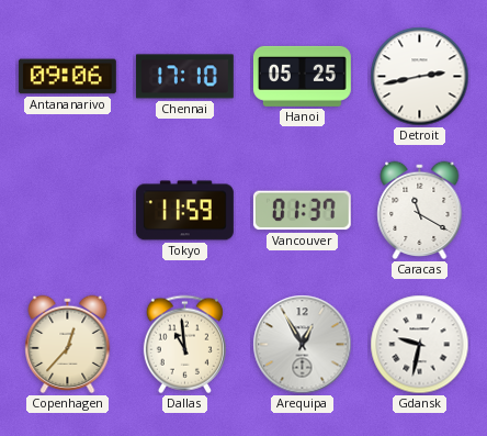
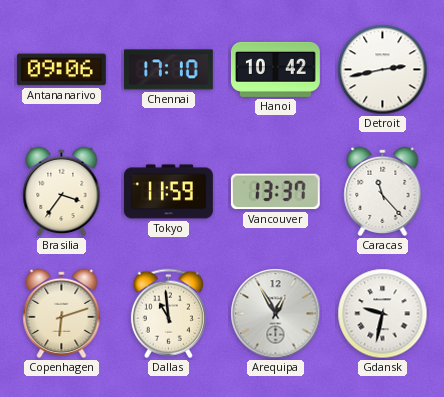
Hanoi: 05:25 -> 10:42 (275, 69)
Brasilia: none -> 3:36 (62, 192)
Vancouver: 01:37 -> 13:37 (275, 192)
Caracas: 11:20 -> 11:23 (383, 192)
Copenhagen: 12:37 -> 6:12 (62, 314)
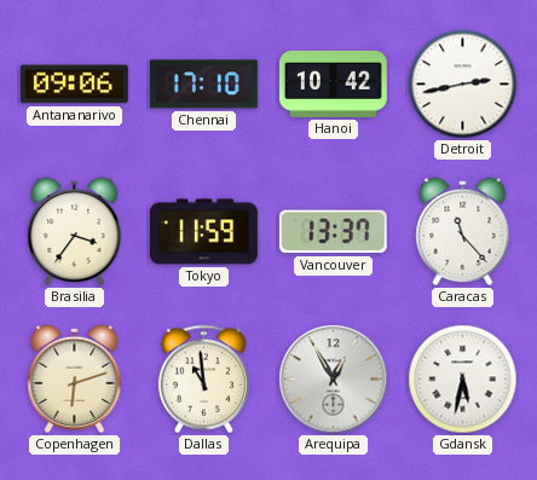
Gdansk: 9:32 -> 5:32 (463, 380)
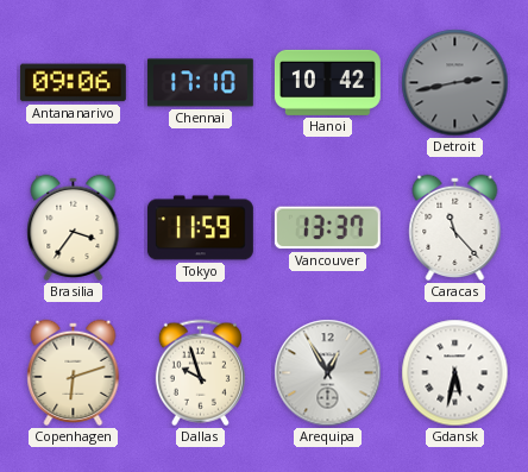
Detroit dial: white -> grey (455, 83)
Dallas: 10:59 -> 9:57 (200, 373)
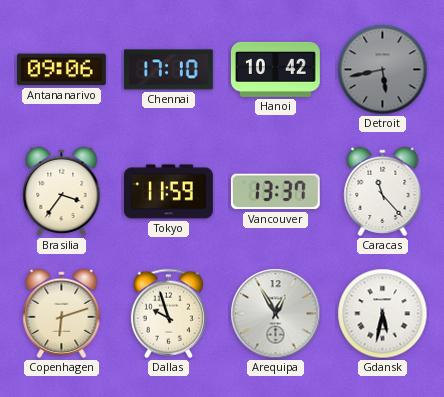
Detroit: 2:43 -> 5:43 (383, 70)
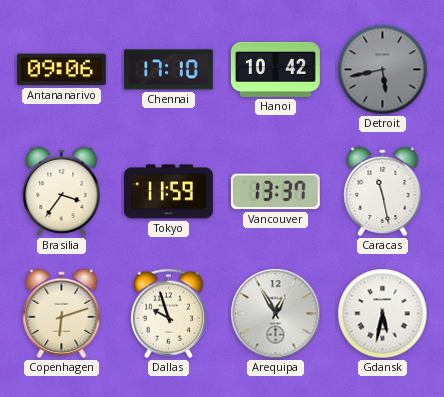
Caracas: 11:23 -> 11:28 (383, 192)
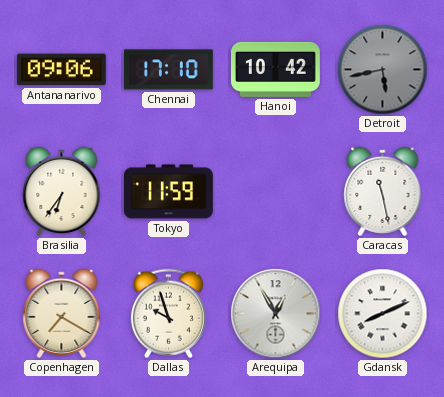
Brasilia: 3:36 -> 6:36 (62, 192)
Vancouver: 13:37 -> none (275, 192)
Copenhagen: 6:12 -> 7:20 (62, 314)
Gdansk: 5:32 -> 8:11 (383, 314)
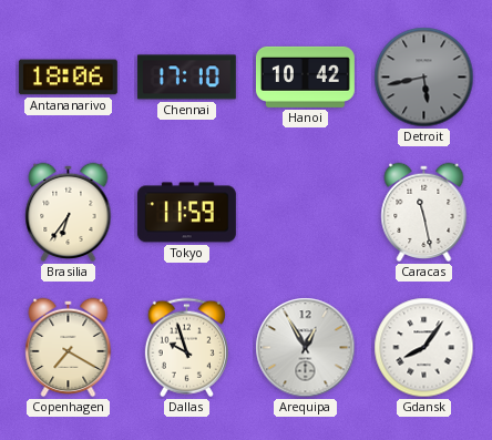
Antananarivo: 09:06 -> 18:06 (68, 78)
Gdansk: 8:11 -> 8:06 (424, 348)
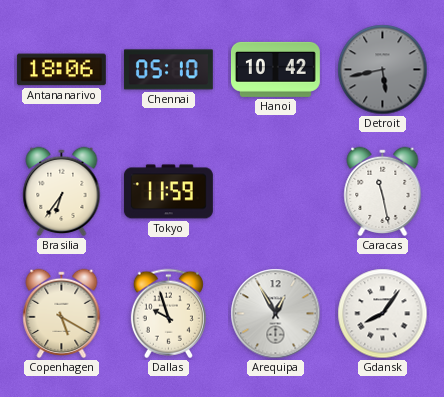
Chennai: 17:10 -> 05:10 (168, 70)
Copenhagen: 7:20 -> 5:20 (62, 314)
